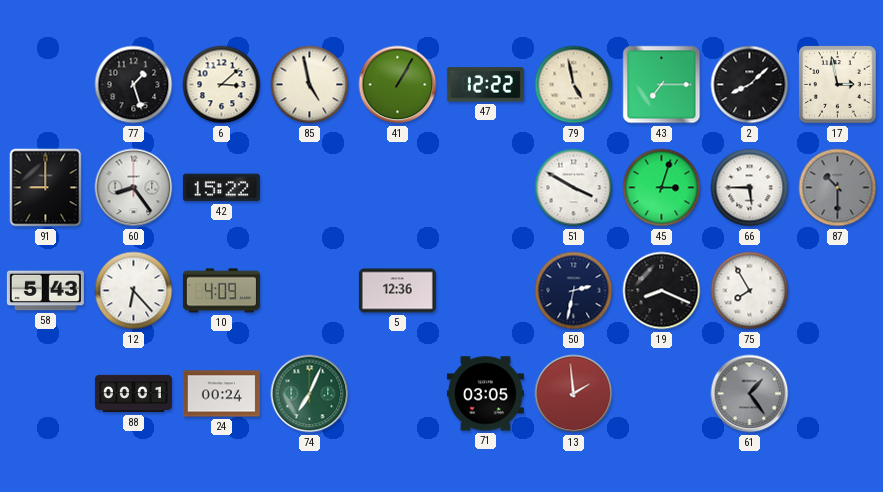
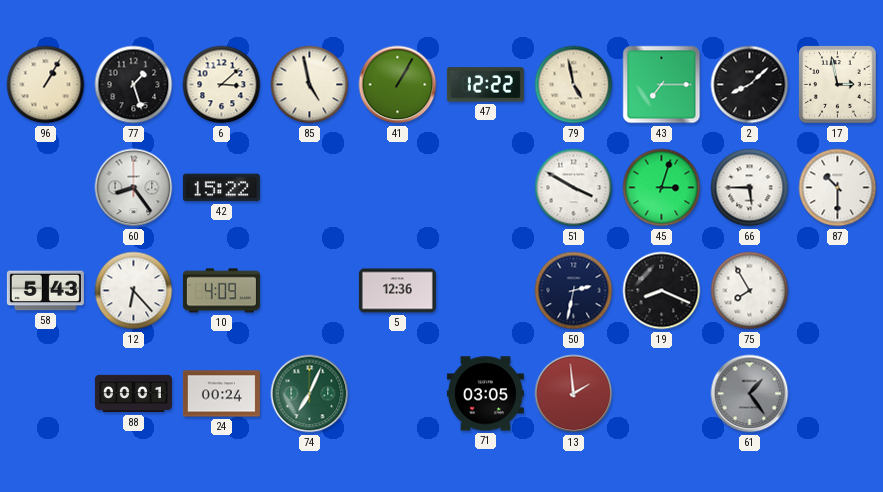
96: none -> 1:05 (46, 85)
91: 9:00 -> none (46, 188)
87 dial: grey -> white (838, 188)
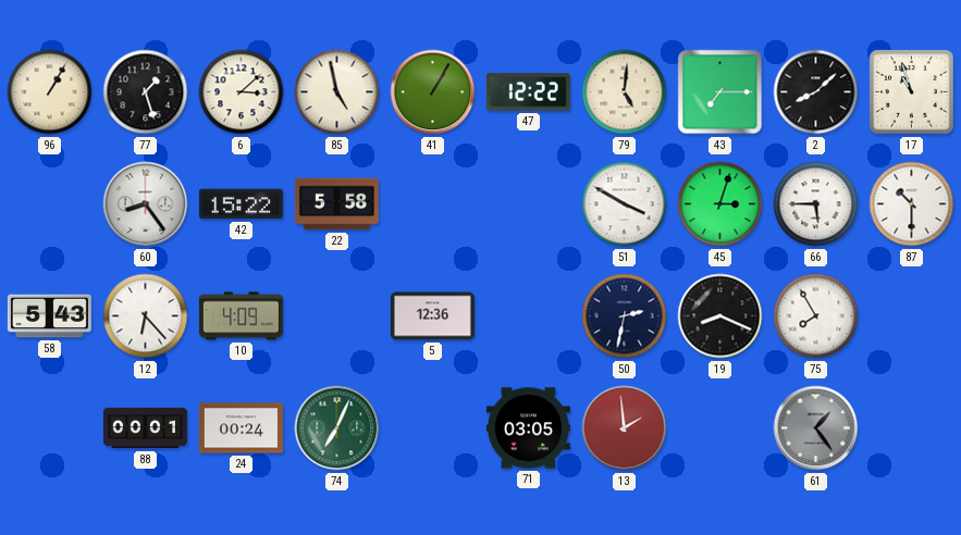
79: 4:58 -> 5:01 (625, 92)
17: 2:58 -> 10:57 (912, 92)
22: none -> 5:58 (336, 204)
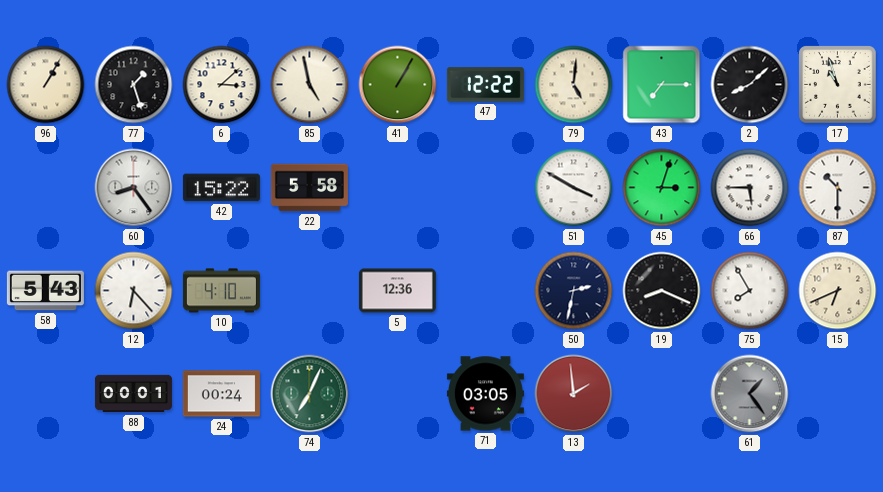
10: 4:09 -> 4:10 (221, 291)
15: none -> 6:41 (838, 291)
